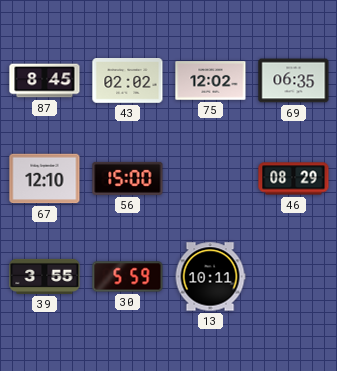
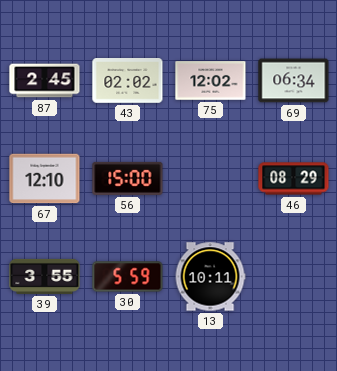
87: 8:45 -> 2:45 (45, 81)
69: 06:35 -> 06:34 (294, 81)
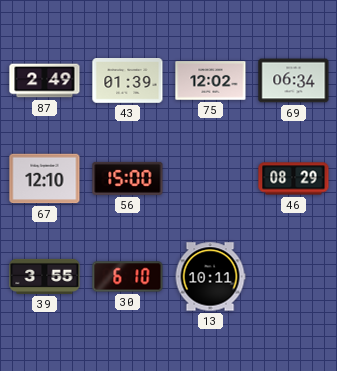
87: 2:45 -> 2:49 (45, 81)
43: 02:02 -> 01:39 (128, 81)
30: 5:59 -> 6:10 (128, 277)
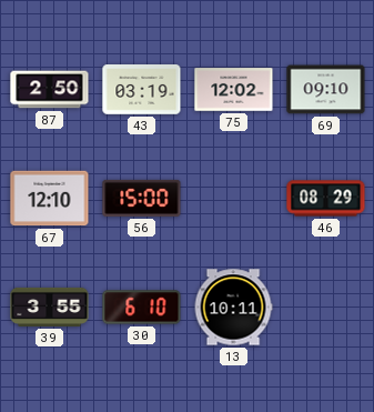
87: 2:49 -> 2:50 (50, 90)
43: 01:39 -> 03:19 (142, 90)
69: 06:34 -> 09:10 (326, 90)
